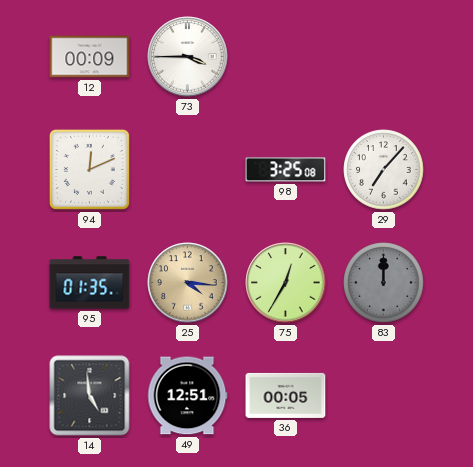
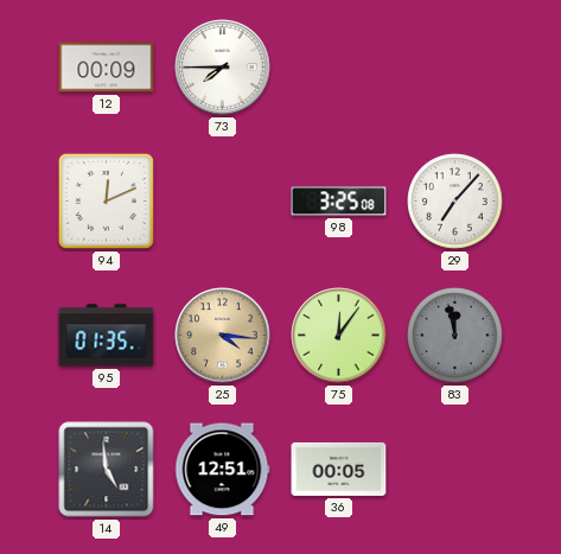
73: 3:45 -> 7:45 (223, 68)
75: 12:35 -> 12:06 (339, 336)
83: 12:00 -> 11:58 (455, 336)
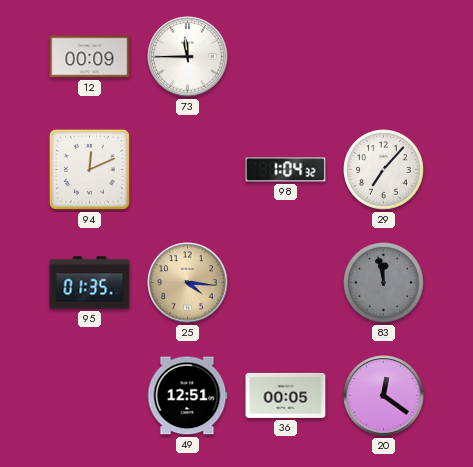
73: 7:45 -> 11:45 (188, 57)
98: 3:25 -> 1:04 (286, 170)
75: 12:06 -> none (339, 336)
14: 4:59 -> none (107, 470)
20: none -> 12:21 (384, 396)
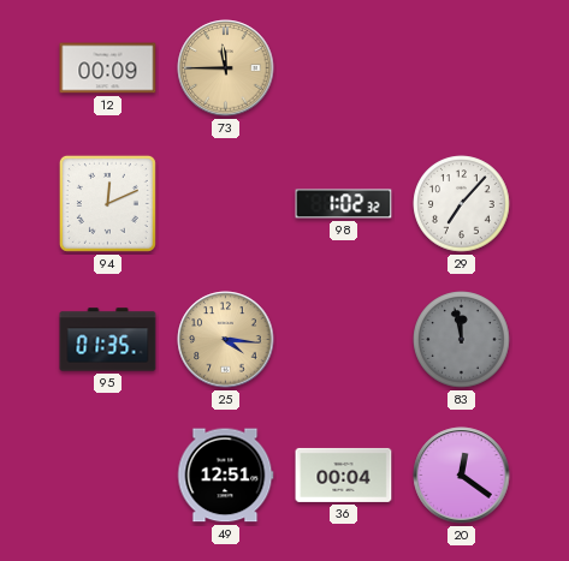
73 dial: white -> champagne (226, 68)
98: 1:04 -> 1:02 (344, 204)
36: 00:05 -> 00:04 (344, 475)
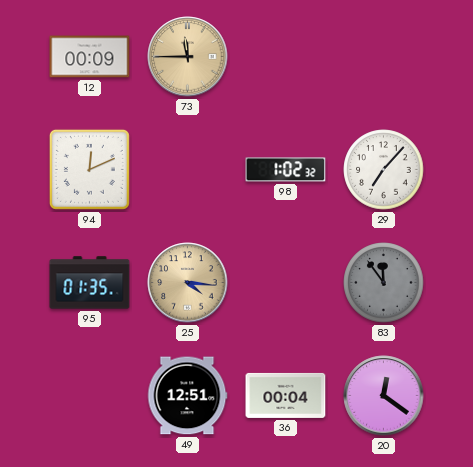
83: 11:58 -> 11:54 (384, 283)
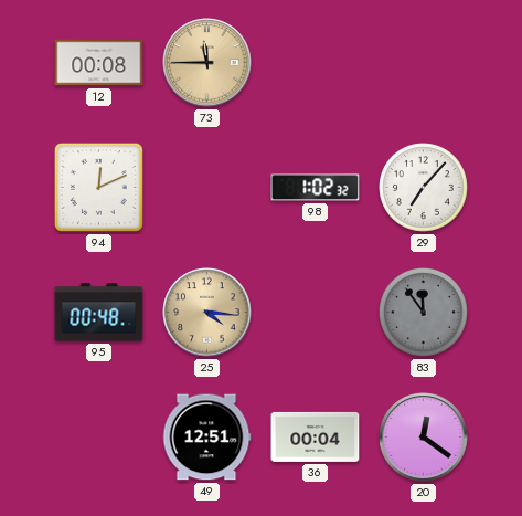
12: 00:09 -> 00:08 (99, 63)
95: 01:35 -> 00:48 (99, 313)
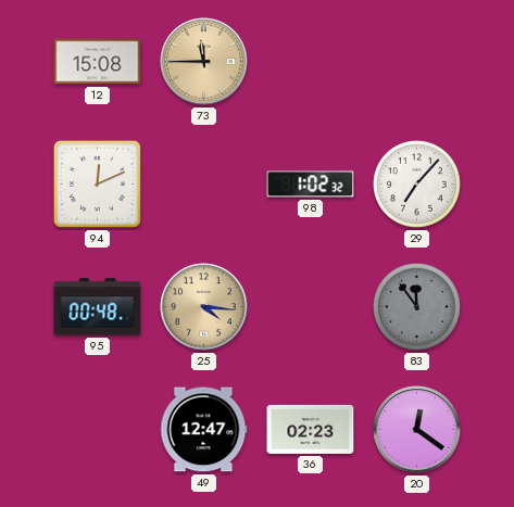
12: 00:08 -> 15:08 (98, 62)
49: 12:51 -> 12:47 (204, 430)
36: 00:04 -> 02:23 (311, 429)
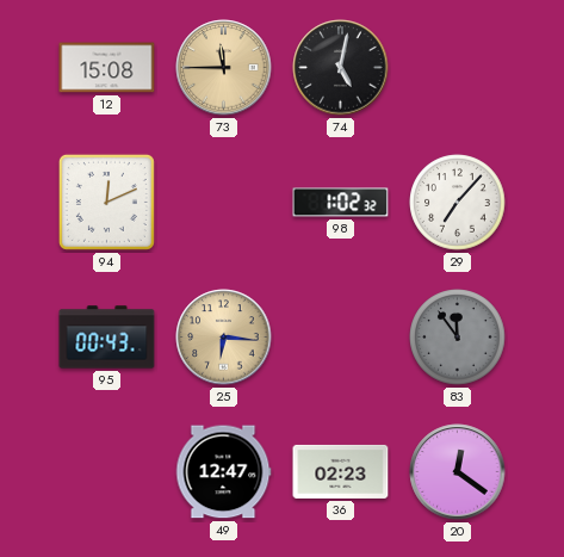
74: none -> 5:02 (341, 68)
95: 00:48 -> 00:43 (107, 338)
25: 4:16 -> 6:16 (224, 338)
